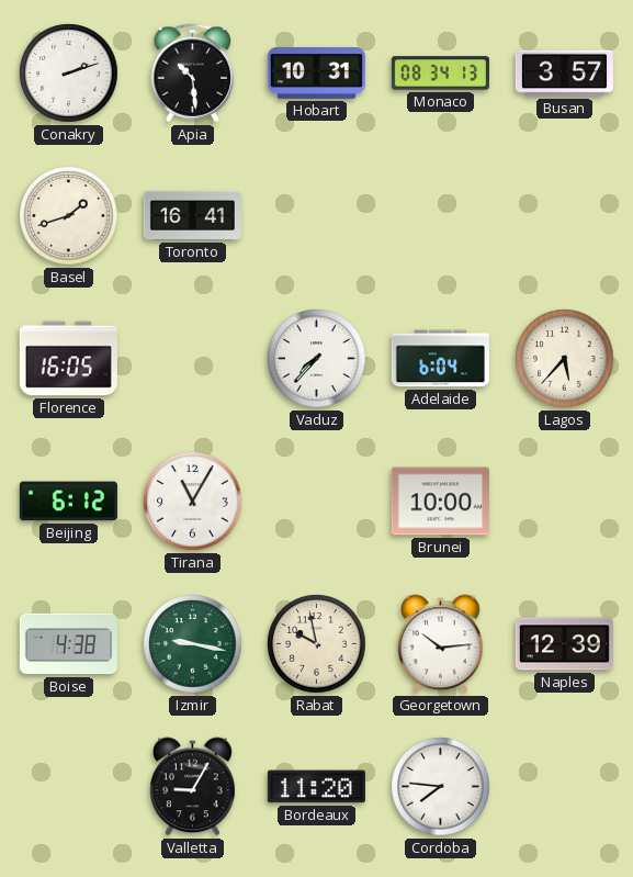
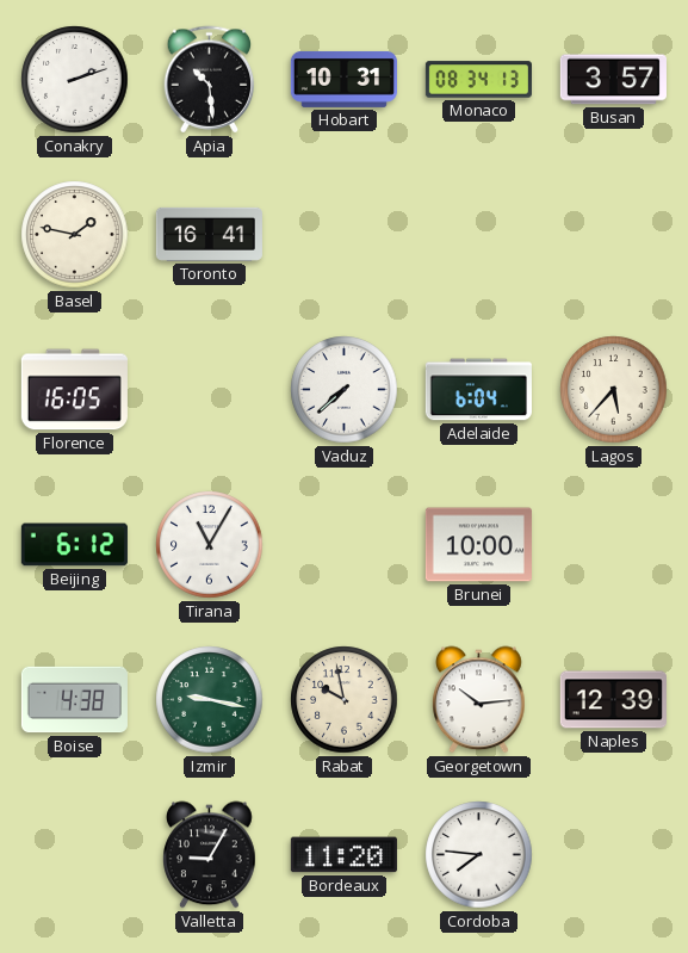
Basel: 1:42 -> 1:47 (75, 235)
Vaduz: 7:37 -> 7:38 (345, 390)
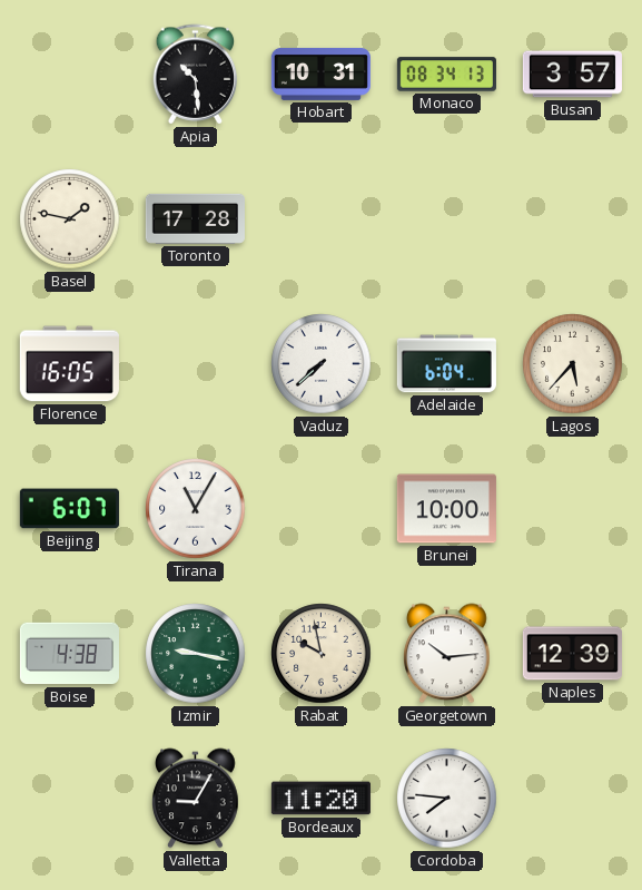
Conakry: 2:12 -> none (75, 80)
Toronto: 16:41 -> 17:28 (195, 218)
Beijing: 6:12 -> 6:07 (69, 509)
